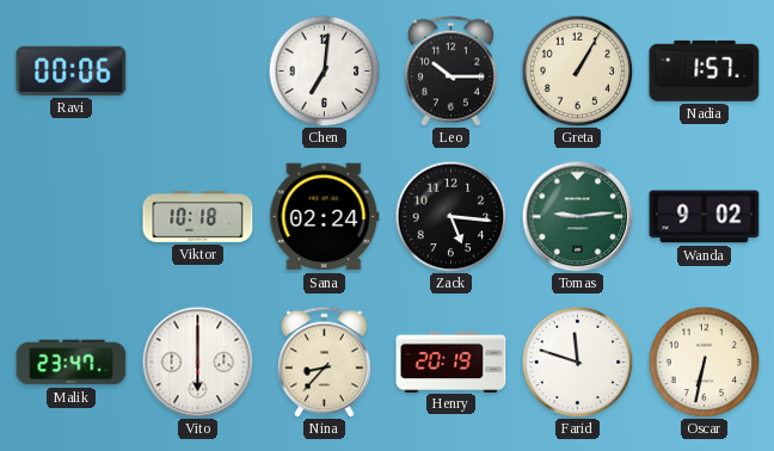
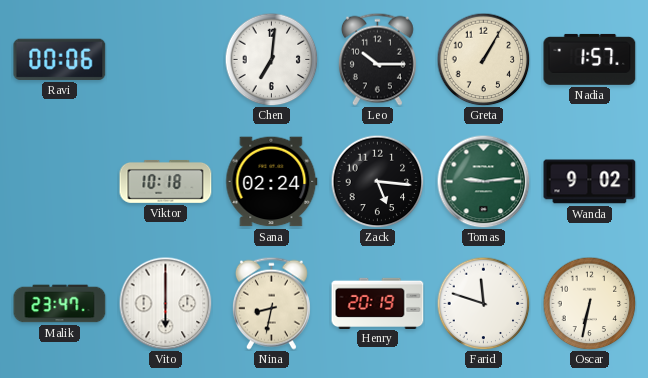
Nina: 8:37 -> 8:32 (271, 303)
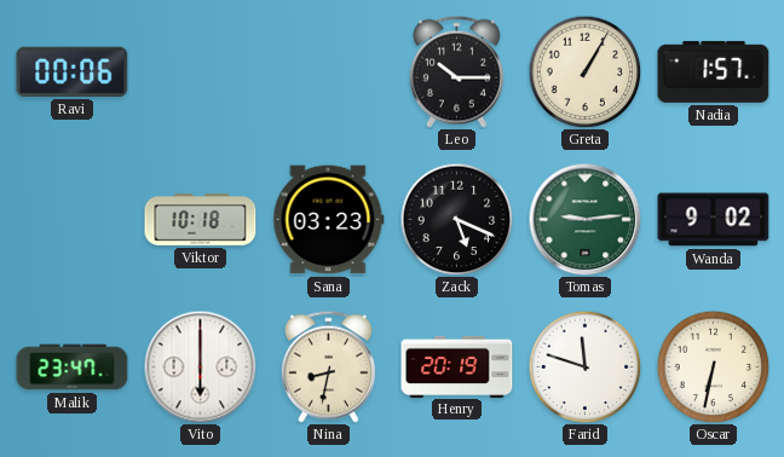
Chen: 7:01 -> none (271, 59)
Sana: 02:24 -> 03:23 (329, 220)
Zack: 5:16 -> 5:19 (456, 219)
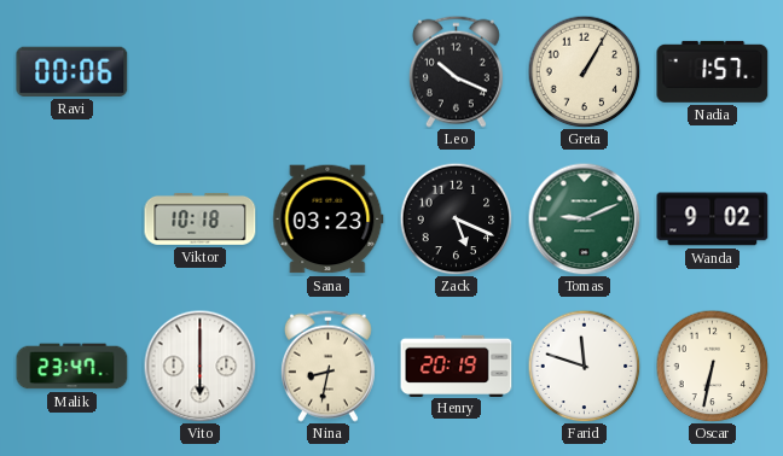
Leo: 10:15 -> 10:19 (456, 71)
Tomas: 9:14 -> 9:11 (584, 218)
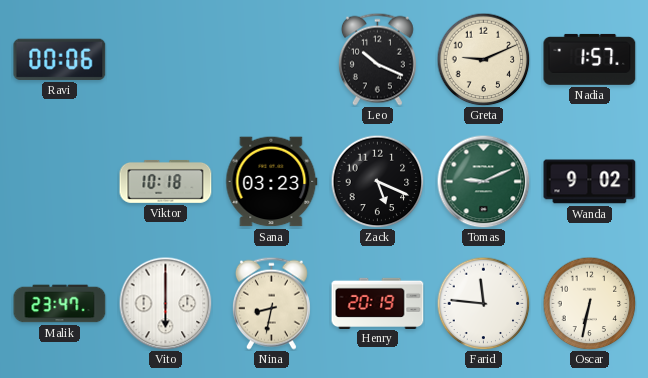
Greta: 1:05 -> 9:11 (483, 59)
Farid: 11:48 -> 11:46 (483, 303)
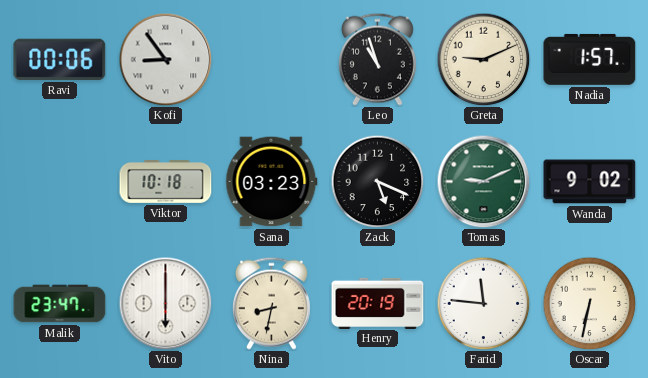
Kofi: none -> 8:54 (165, 59)
Leo: 10:19 -> 10:57 (377, 59)
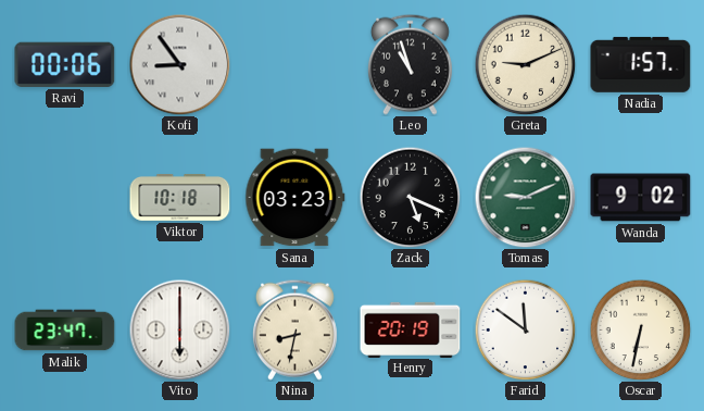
Farid: 11:46 -> 11:51 (525, 329)
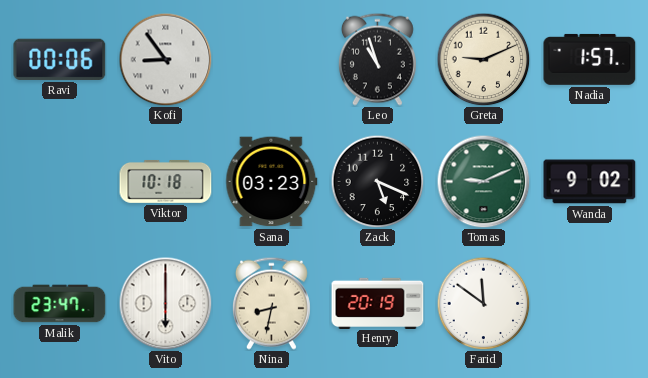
Oscar: 6:32 -> none (640, 329)
